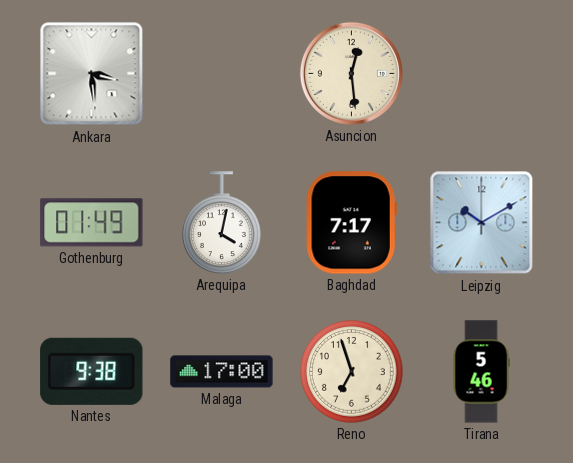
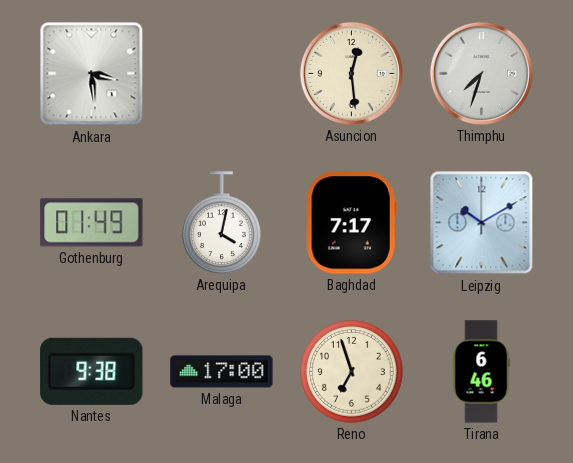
Thimphu: none -> 7:33 (481, 73)
Tirana: 5:46 -> 6:46 (481, 372)
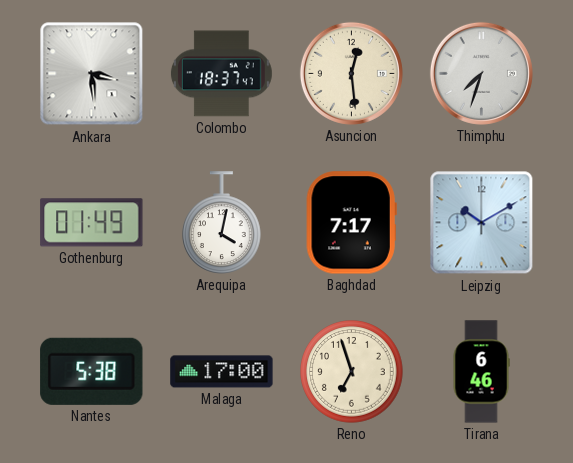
Colombo: none -> 18:37 (221, 74)
Nantes: 9:38 -> 5:38 (92, 371)
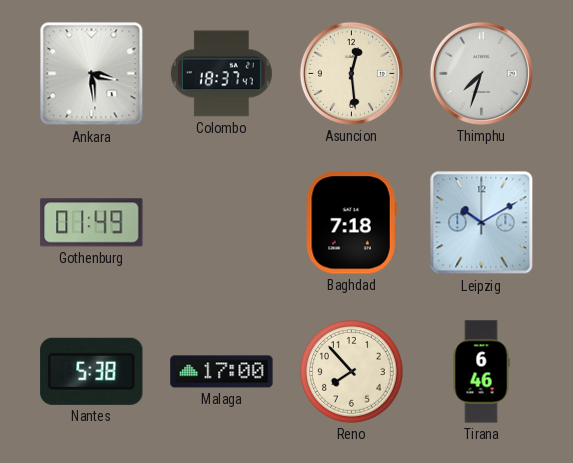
Arequipa: 4:02 -> none (222, 223)
Baghdad: 7:17 -> 7:18 (351, 223)
Reno: 6:57 -> 7:53 (352, 372)
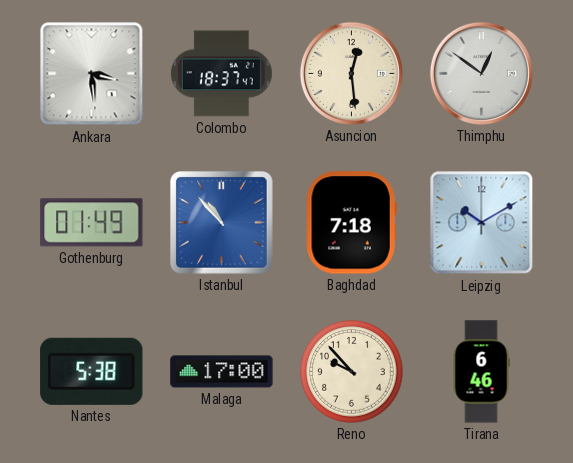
Thimphu: 7:33 -> 12:51 (481, 73)
Istanbul: none -> 10:53 (222, 223)
Reno: 7:53 -> 9:53 (352, 372)
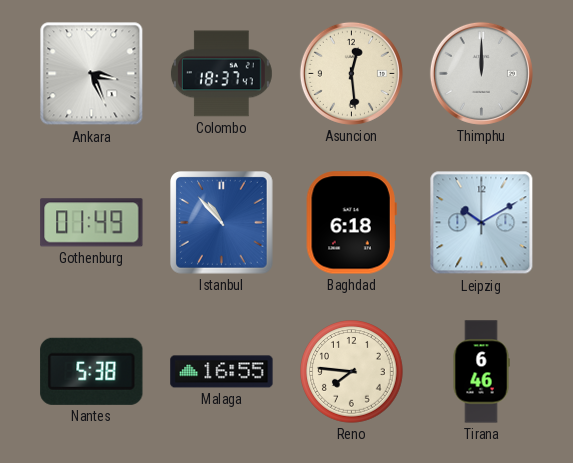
Ankara: 3:29 -> 3:26 (92, 74)
Thimphu: 12:51 -> 12:00 (481, 73)
Baghdad: 7:18 -> 6:18 (351, 223)
Malaga: 17:00 -> 16:55 (222, 372)
Reno: 9:53 -> 7:46 (352, 372)
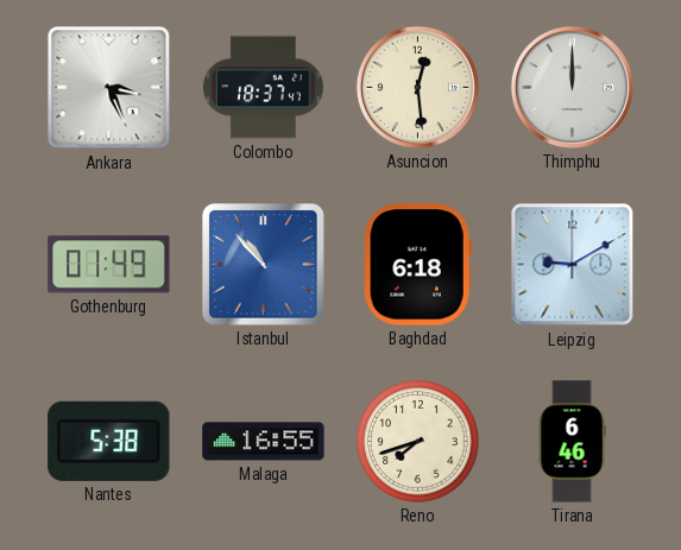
Leipzig: 10:10 -> 9:10 (573, 265)
Reno: 7:46 -> 7:42 (418, 442)
